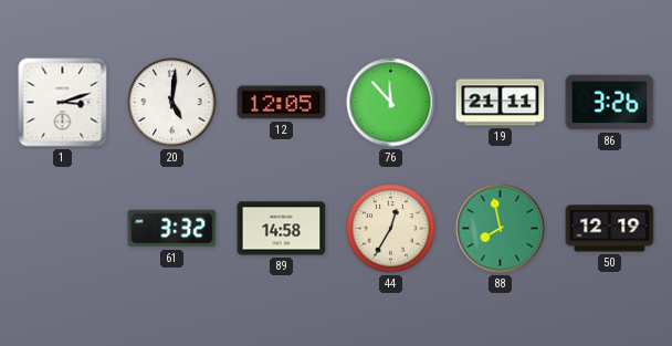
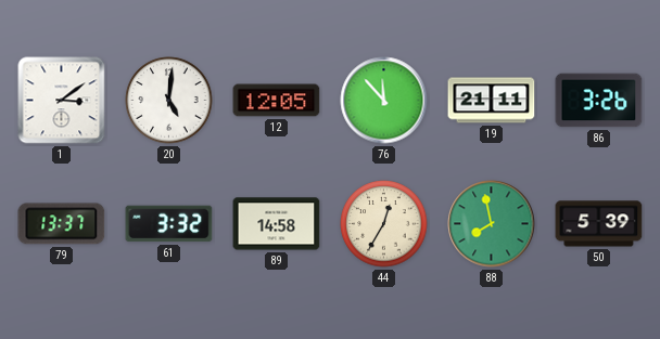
1: 3:12 -> 3:09 (62, 101)
79: none -> 13:37 (62, 224)
50: 12:19 -> 5:39 (599, 224)
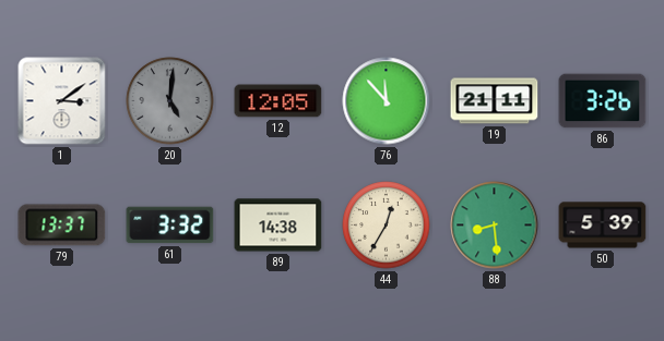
20 dial: white -> grey (170, 101)
89: 14:58 -> 14:38 (278, 226)
88: 7:58 -> 8:29 (495, 226)
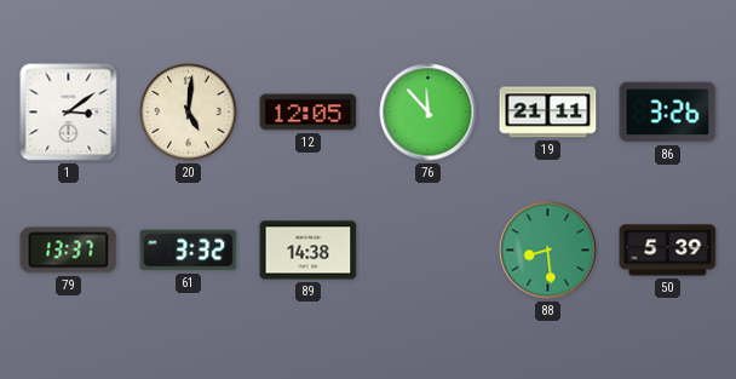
20 dial: grey -> cream (189, 113)
44: 12:35 -> none (387, 226)
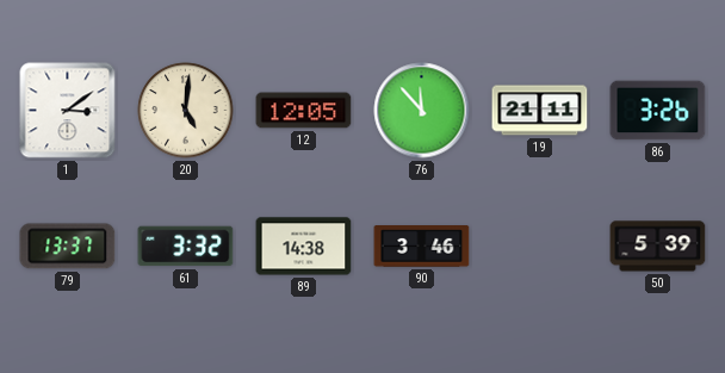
90: none -> 3:46 (422, 247)
88: 8:29 -> none (548, 251)
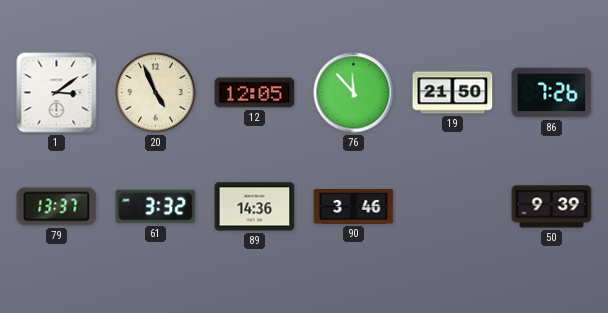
20: 5:01 -> 4:56 (156, 93)
19: 21:11 -> 21:50 (453, 93)
86: 3:26 -> 7:26 (552, 93)
89: 14:38 -> 14:36 (255, 207)
50: 5:39 -> 9:39 (552, 207)
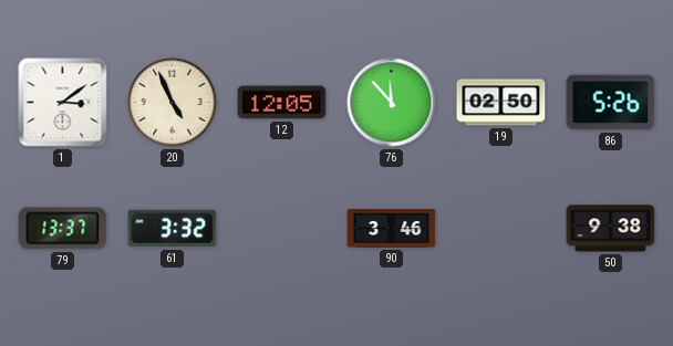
19: 21:50 -> 02:50 (501, 103)
86: 7:26 -> 5:26 (611, 103)
89: 14:36 -> none (255, 207)
50: 9:39 -> 9:38 (611, 229)
